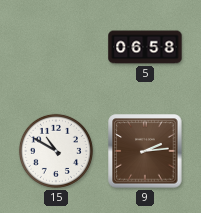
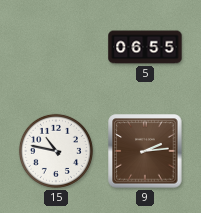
5: 06:58 -> 06:55 (145, 47)
15: 10:50 -> 10:47 (56, 151)
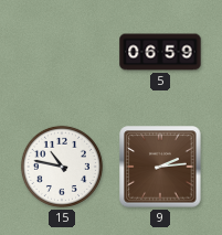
5: 06:55 -> 06:59 (160, 52)
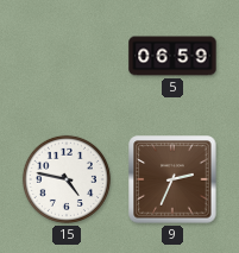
15: 10:47 -> 4:47 (67, 179)
9: 2:14 -> 2:34 (172, 179)
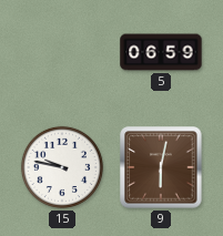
15: 4:47 -> 9:47 (62, 167)
9: 2:34 -> 6:02 (161, 167)
